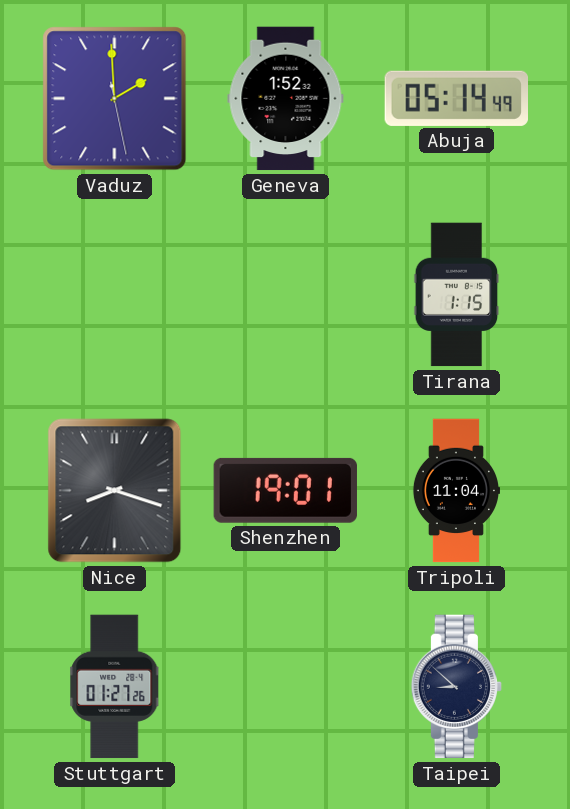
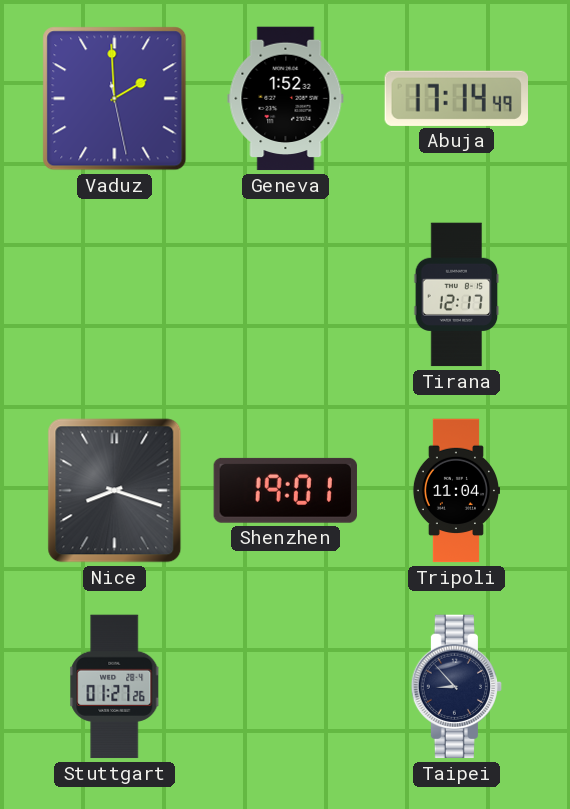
Abuja: 05:14 -> 17:14 (456, 98)
Tirana: 1:15 -> 12:17 (457, 295)
Taipei: 8:52 -> 8:53 (457, 687)
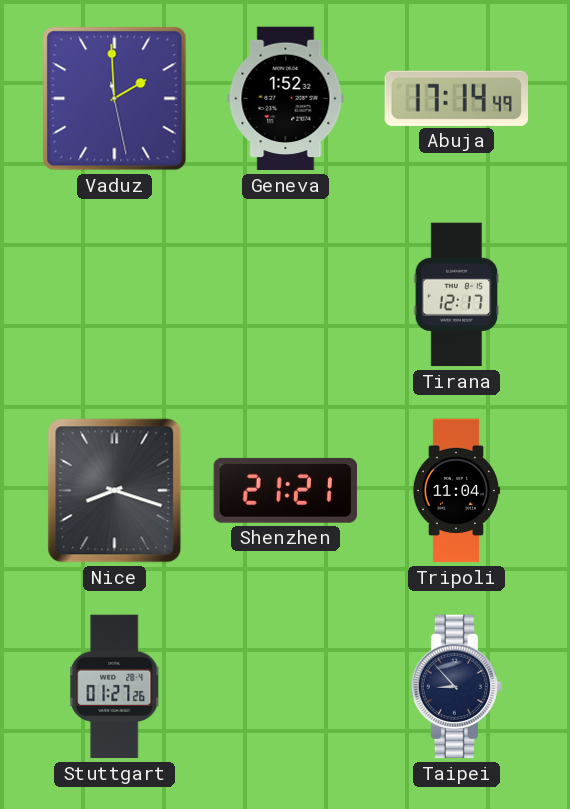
Shenzhen: 19:01 -> 21:21 (285, 490)
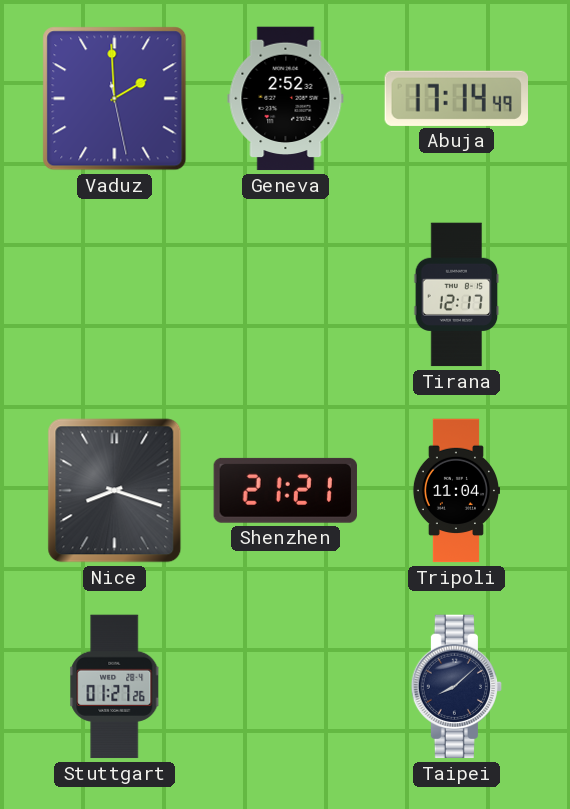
Geneva: 1:52 -> 2:52 (286, 99)
Taipei: 8:53 -> 8:08 (457, 687)
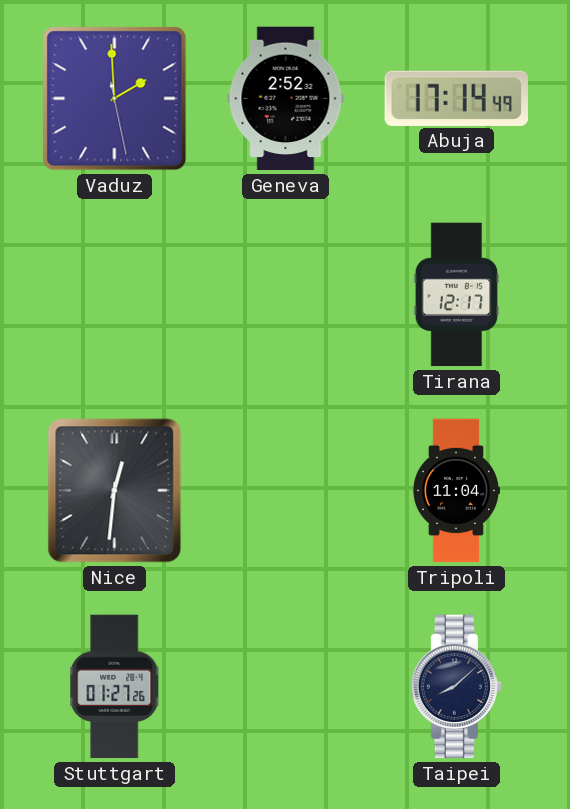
Nice: 8:18 -> 12:31 (115, 491)
Shenzhen: 21:21 -> none (285, 490)
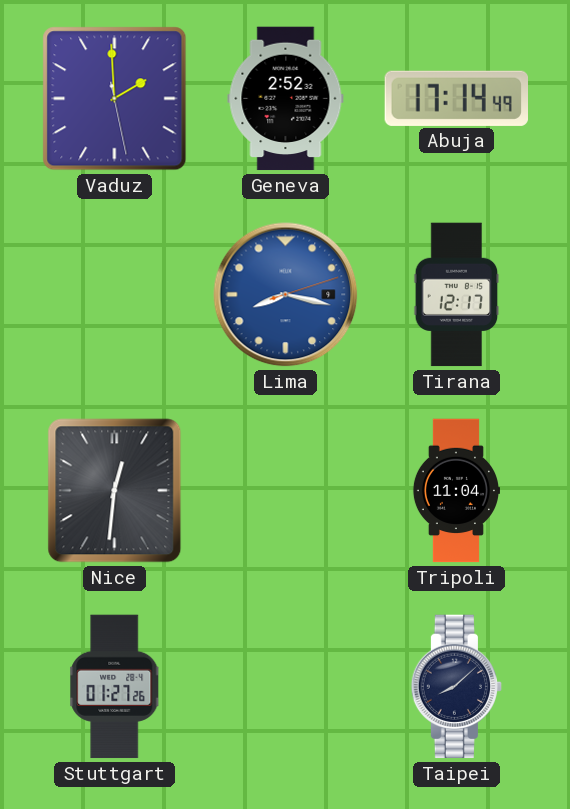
Lima: none -> 8:17 (286, 295)
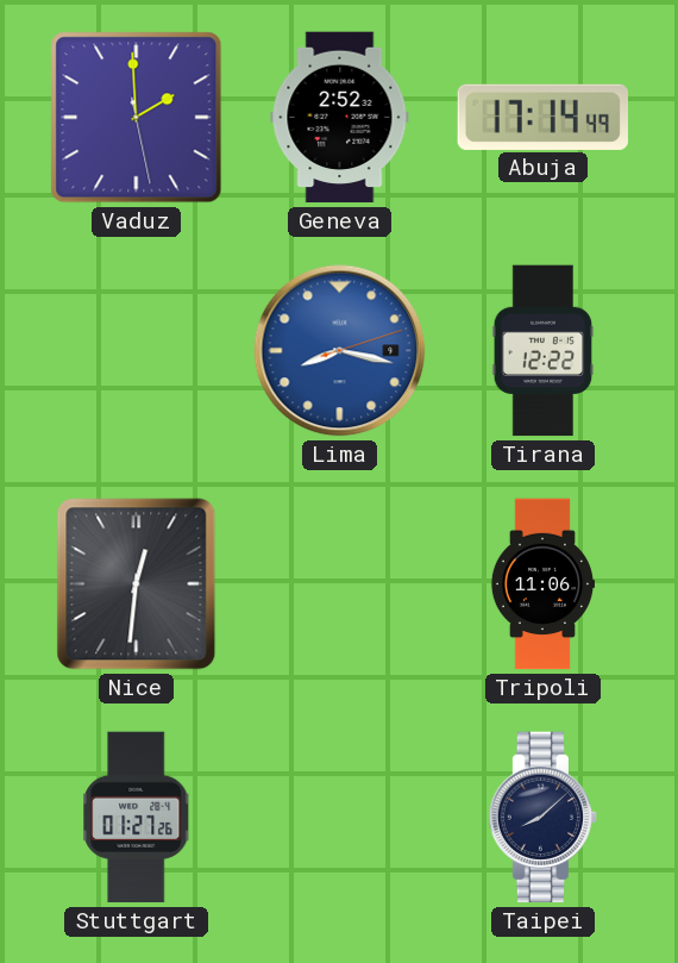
Tirana: 12:17 -> 12:22 (544, 351)
Tripoli: 11:04 -> 11:06 (541, 584)
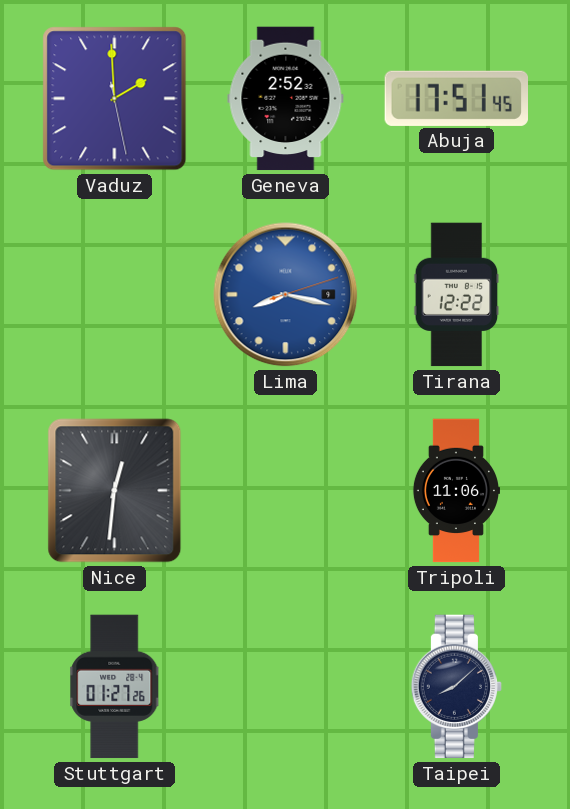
Abuja: 17:14 -> 17:51 (456, 98)
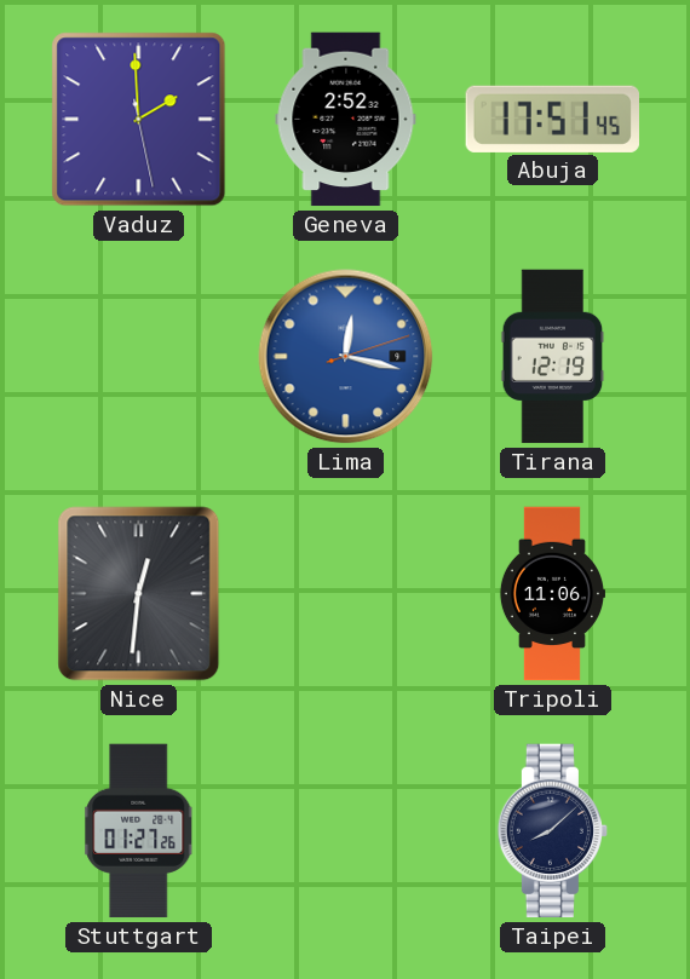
Lima: 8:17 -> 12:17 (346, 357)
Tirana: 12:22 -> 12:19 (553, 357)
